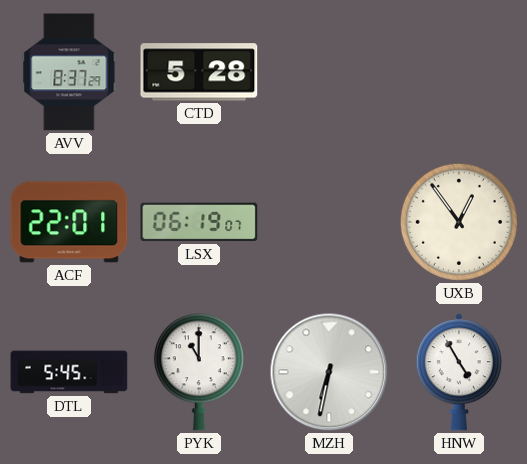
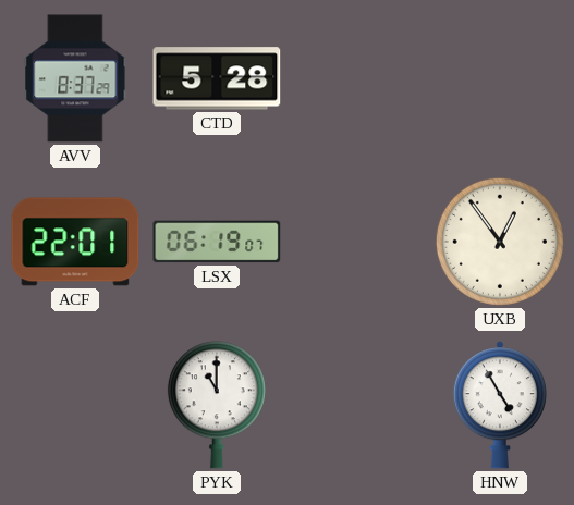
DTL: 5:45 -> none (69, 372)
MZH: 6:32 -> none (329, 372)
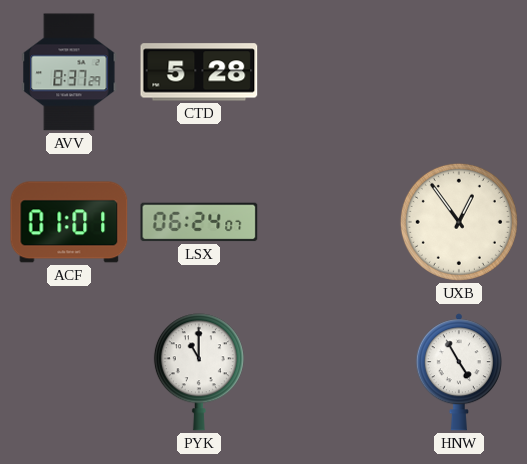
ACF: 22:01 -> 01:01 (69, 222)
LSX: 06:19 -> 06:24 (199, 222)
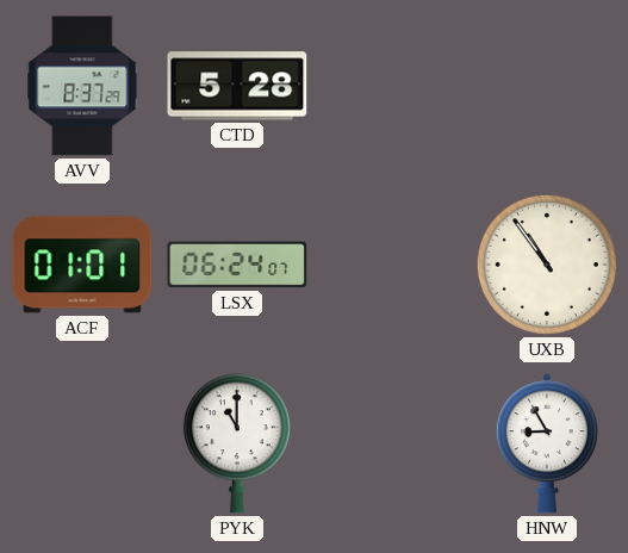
UXB: 12:54 -> 10:54 (547, 265)
HNW: 4:55 -> 8:55 (547, 443)
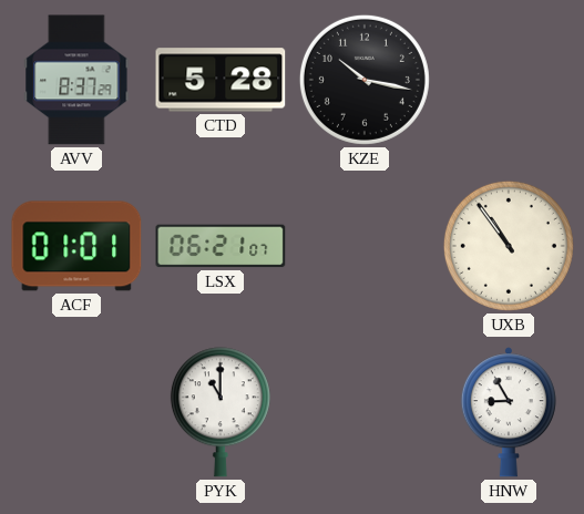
KZE: none -> 10:17 (365, 80)
LSX: 06:24 -> 06:21 (221, 246)
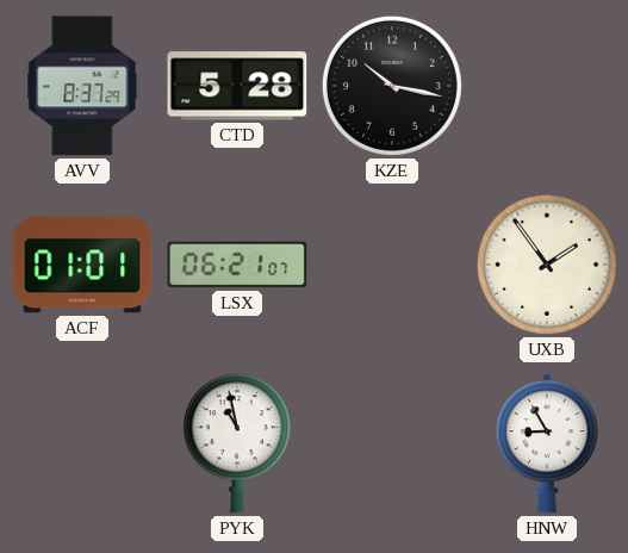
UXB: 10:54 -> 1:54 (547, 265)
PYK: 11:00 -> 10:58 (237, 443)
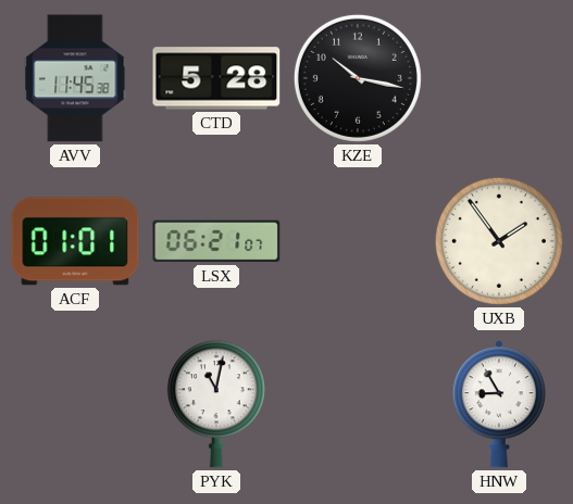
AVV: 8:37 -> 11:45 (75, 78)
PYK: 10:58 -> 11:02 (216, 404)
